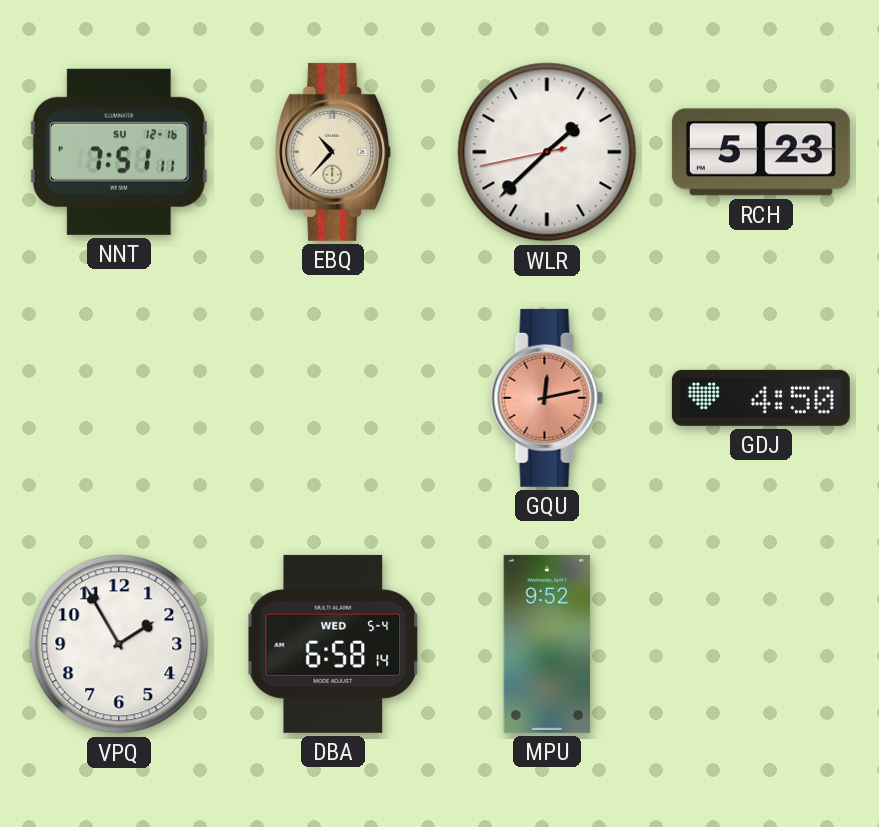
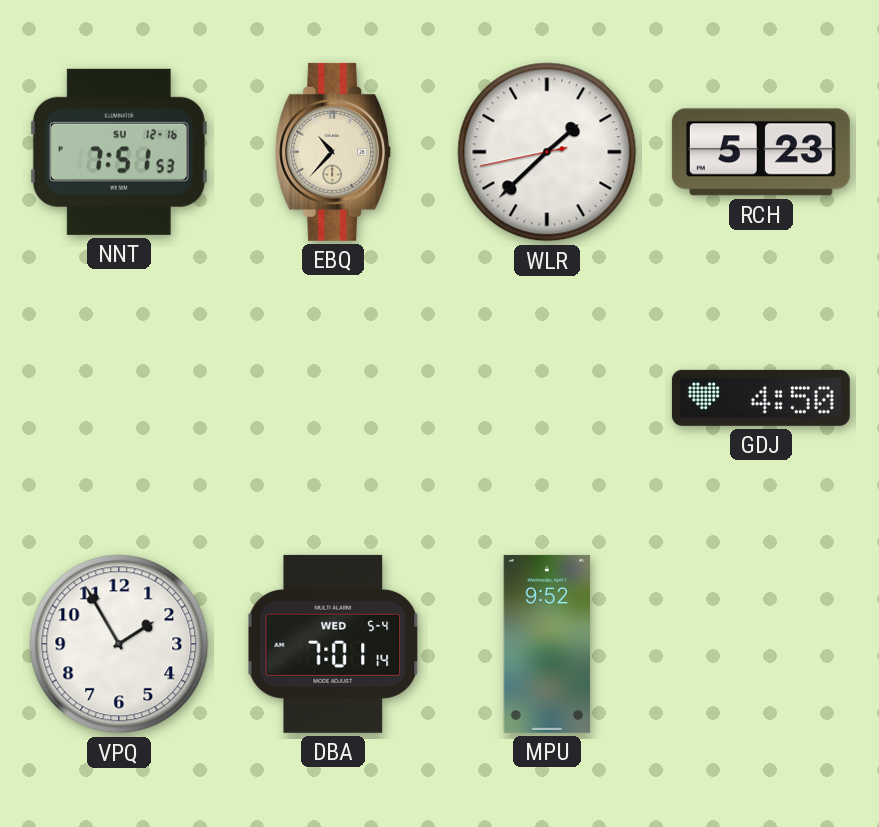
NNT: 7:51:11 -> 7:51:53 (119, 152)
GQU: 12:13 -> none (547, 398)
DBA: 6:58 -> 7:01 (333, 644)
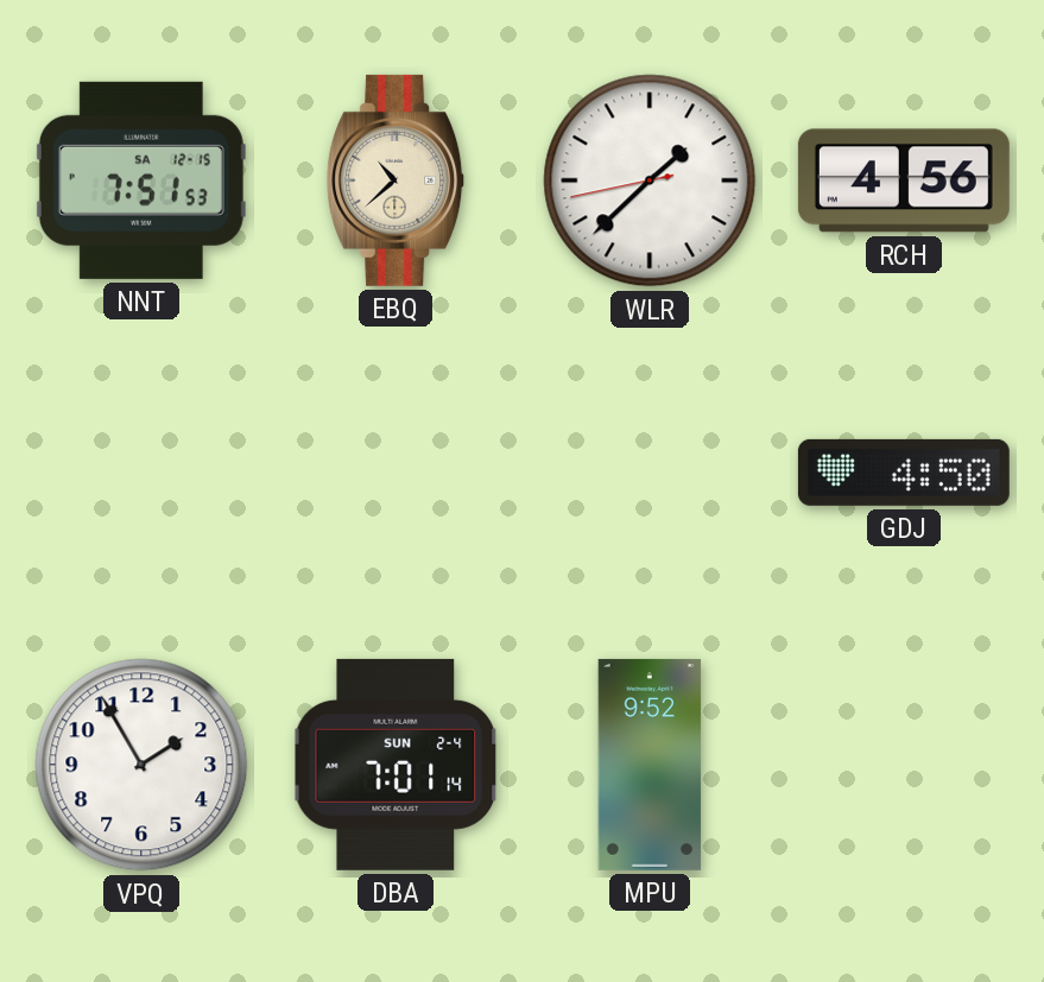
NNT date: SU 12-16 -> SA 12-15 (141, 180)
EBQ: 10:37 -> 10:38 (396, 180)
RCH: 5:23 -> 4:56 (904, 180)
DBA date: WED 5-4 -> SUN 2-4 (396, 765)
